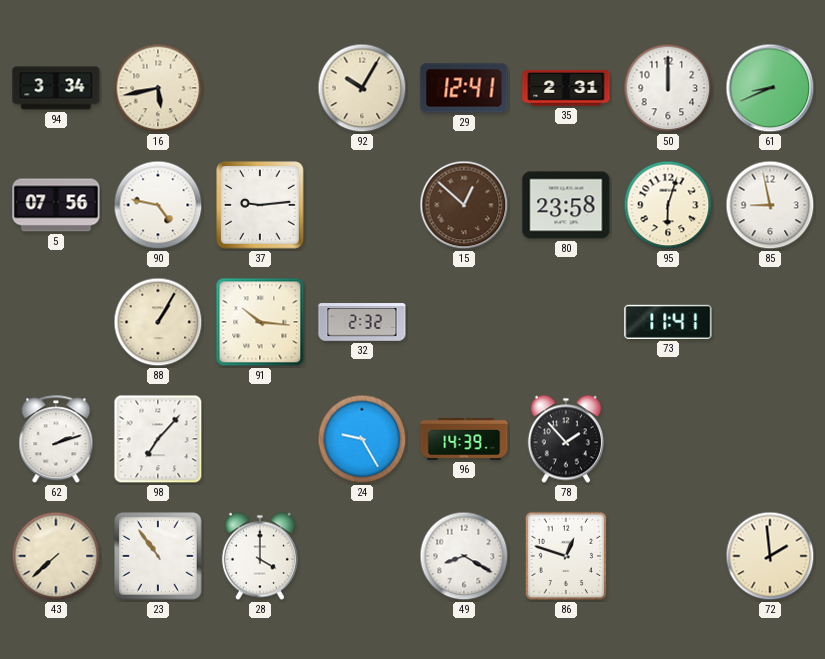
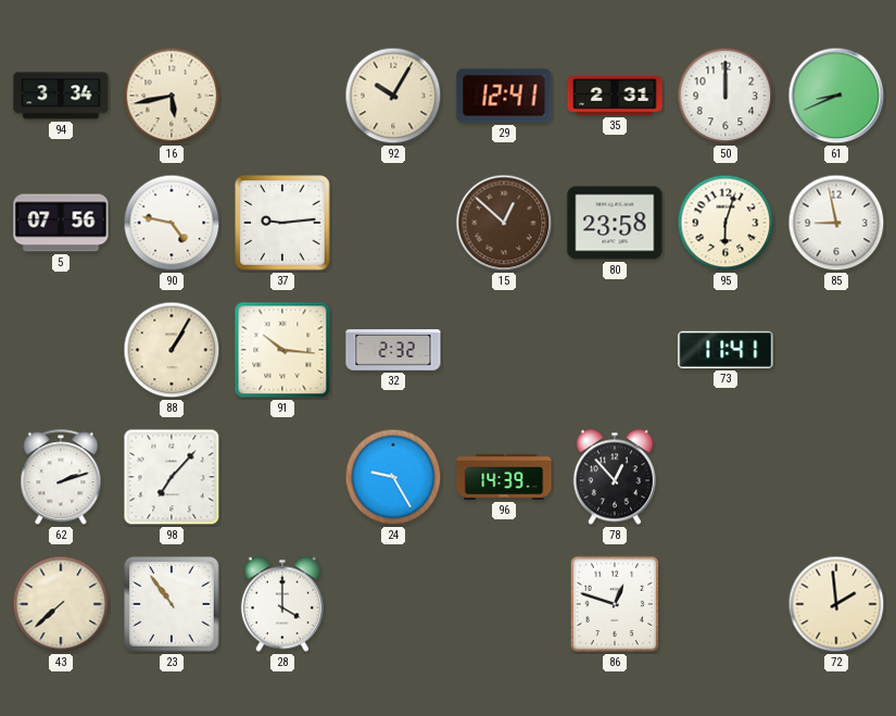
78: 1:53 -> 12:53 (615, 477)
49: 8:20 -> none (464, 556)
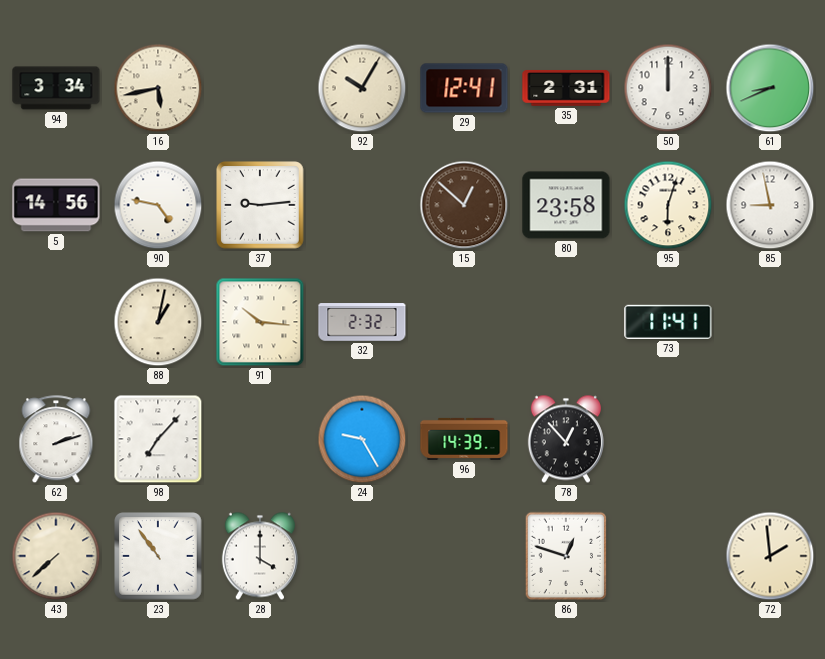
5: 07:56 -> 14:56 (56, 205)
88: 1:05 -> 1:02 (158, 322)
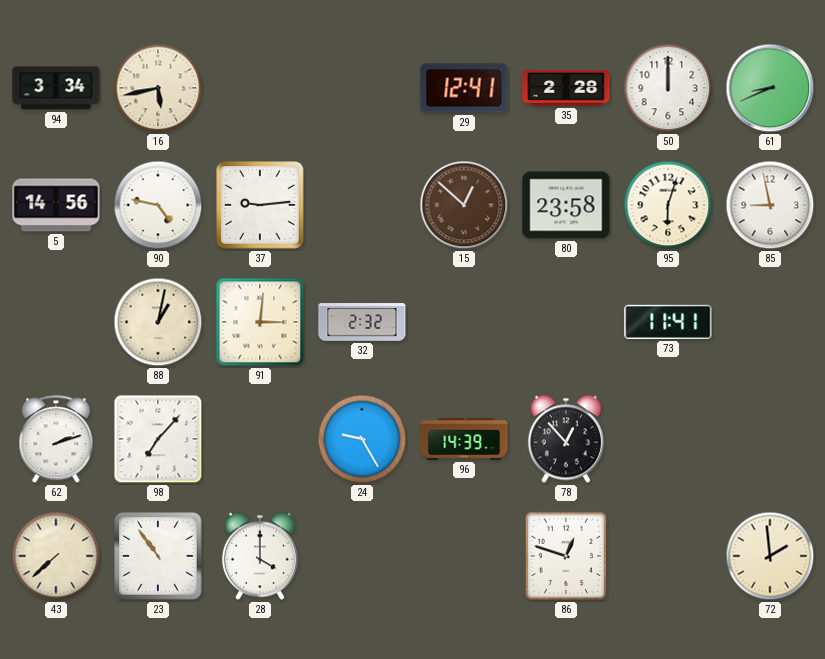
92: 10:05 -> none (362, 88)
35: 2:31 -> 2:28 (566, 88)
91: 10:16 -> 3:01 (260, 322)
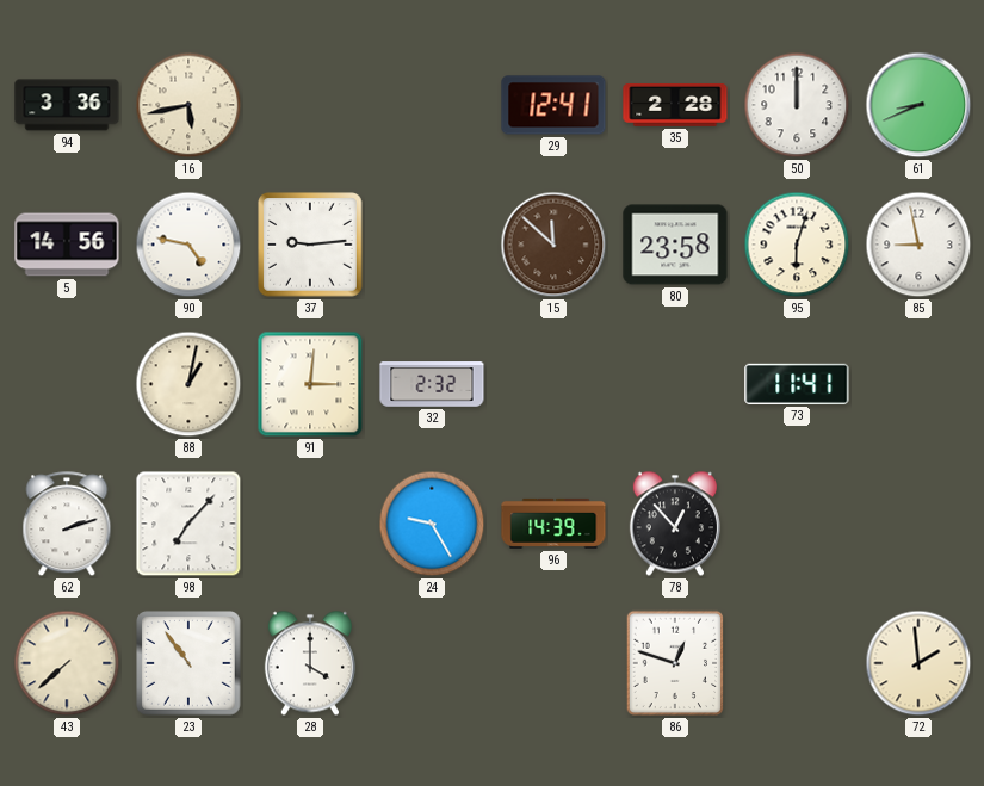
94: 3:34 -> 3:36 (67, 105)
15: 12:52 -> 11:52 (553, 245)
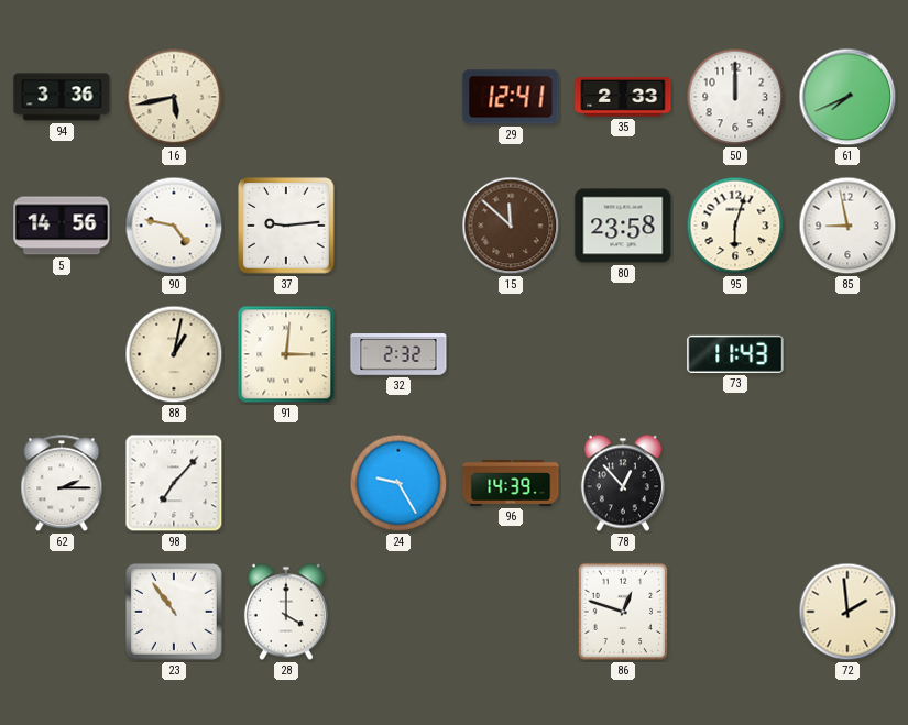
35: 2:28 -> 2:33 (623, 97)
61: 8:41 -> 7:41 (847, 97)
73: 11:41 -> 11:43 (735, 354)
62: 2:12 -> 2:15 (62, 484)
43: 7:38 -> none (67, 663)
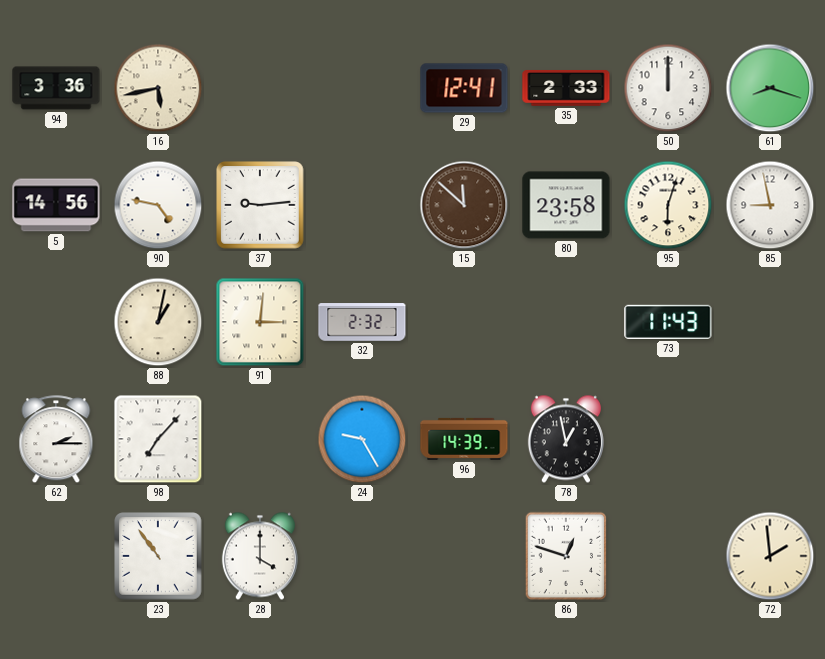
61: 7:41 -> 8:18 (770, 88)
78: 12:53 -> 12:58 (566, 439)
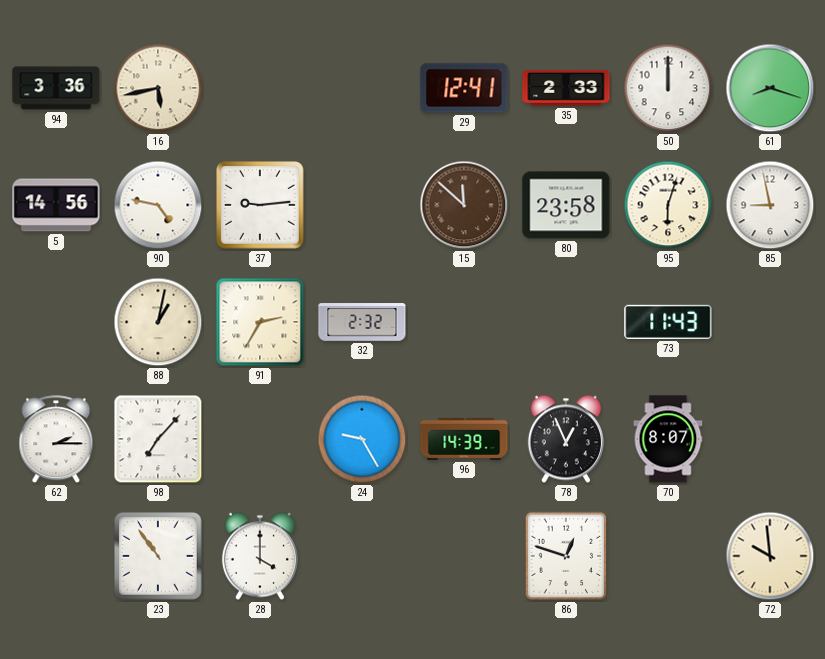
91: 3:01 -> 2:35 (260, 322)
78: 12:58 -> 12:56 (566, 439)
70: none -> 8:07 (668, 439)
72: 1:59 -> 9:59 (770, 556)
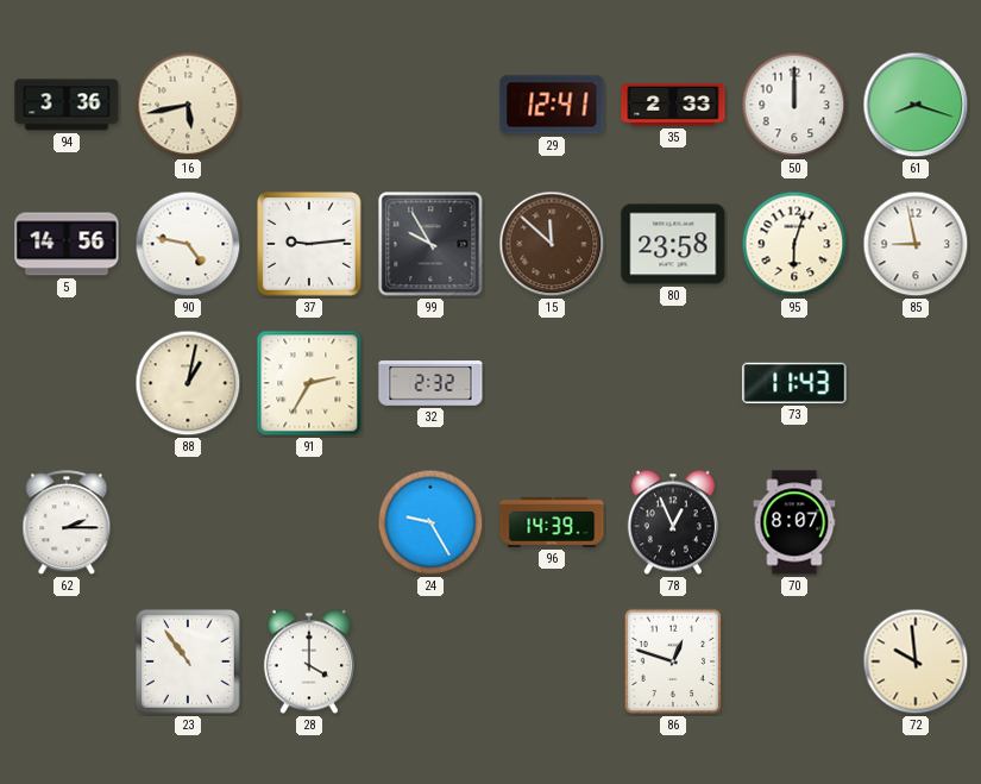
99: none -> 9:55 (430, 244)
98: 7:07 -> none (158, 439)
